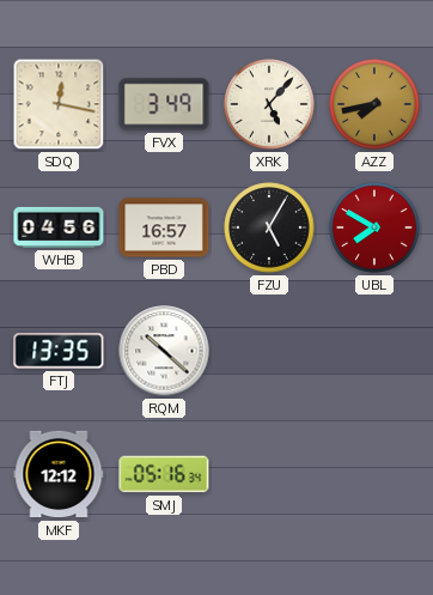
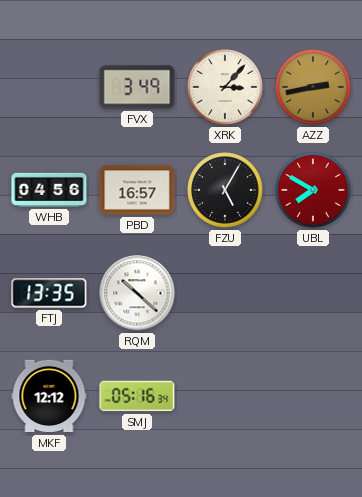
SDQ: 12:17 -> none (59, 104)
XRK: 5:07 -> 3:07 (225, 87)
AZZ: 7:43 -> 2:43 (313, 87)
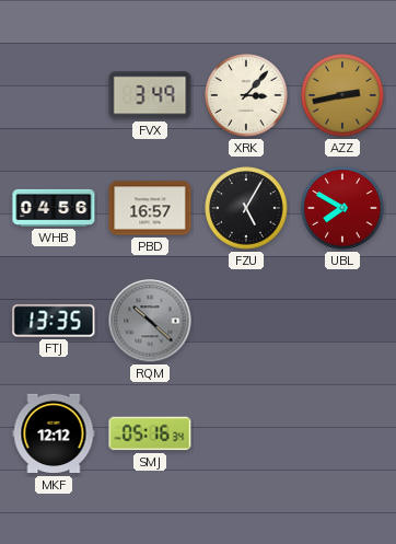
RQM dial: white -> grey (150, 321)
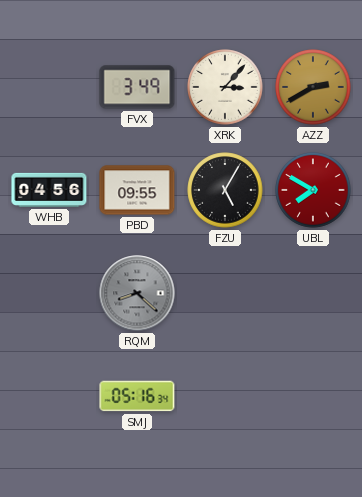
AZZ: 2:43 -> 2:40 (313, 87)
PBD: 16:57 -> 09:55 (137, 190)
FTJ: 13:35 -> none (54, 321)
RQM: 10:22 -> 8:22 (137, 293)
MKF: 12:12 -> none (54, 433)
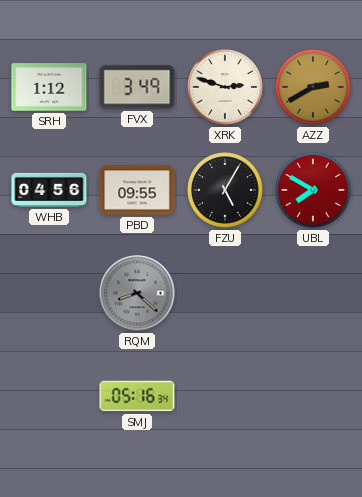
SRH: none -> 1:12 (49, 87)
XRK: 3:07 -> 2:48 (225, 87)
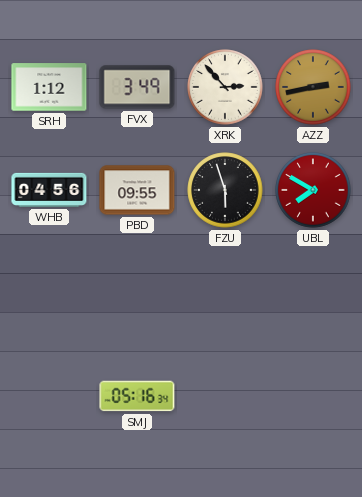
XRK: 2:48 -> 2:53 (225, 87)
AZZ: 2:40 -> 2:43 (313, 87)
FZU: 5:05 -> 5:57 (225, 190)
RQM: 8:22 -> none (137, 293)
